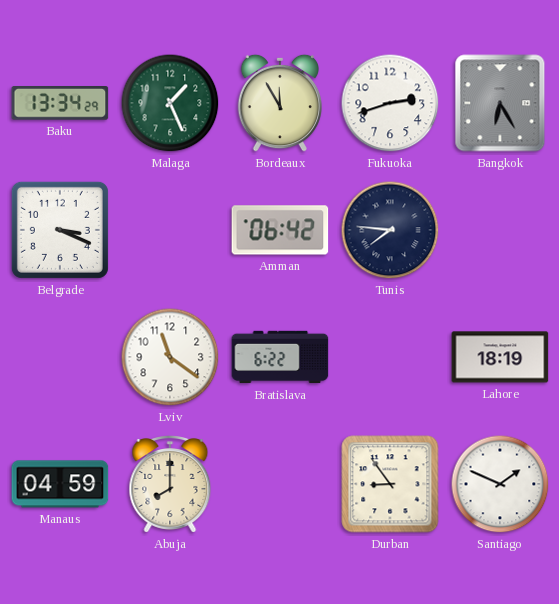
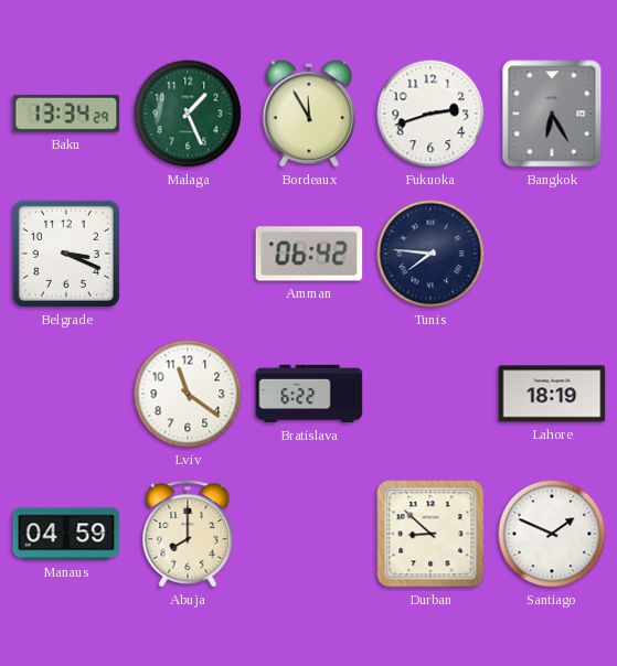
Durban: 8:54 -> 8:52 (430, 534)
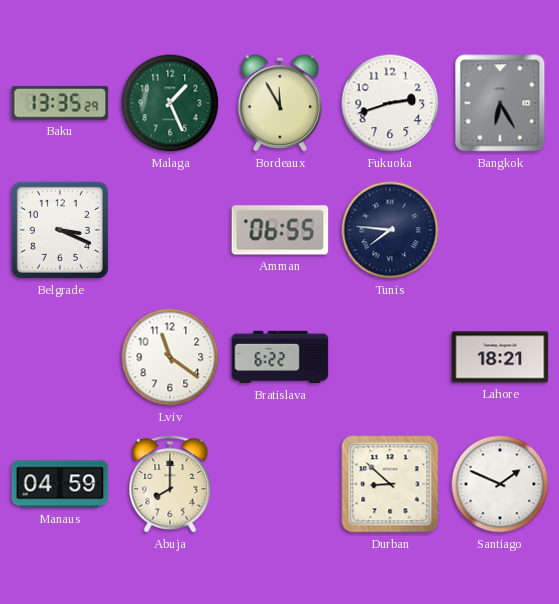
Baku: 13:34 -> 13:35 (60, 104)
Amman: 06:42 -> 06:55 (280, 230)
Lahore: 18:19 -> 18:21 (500, 357)
